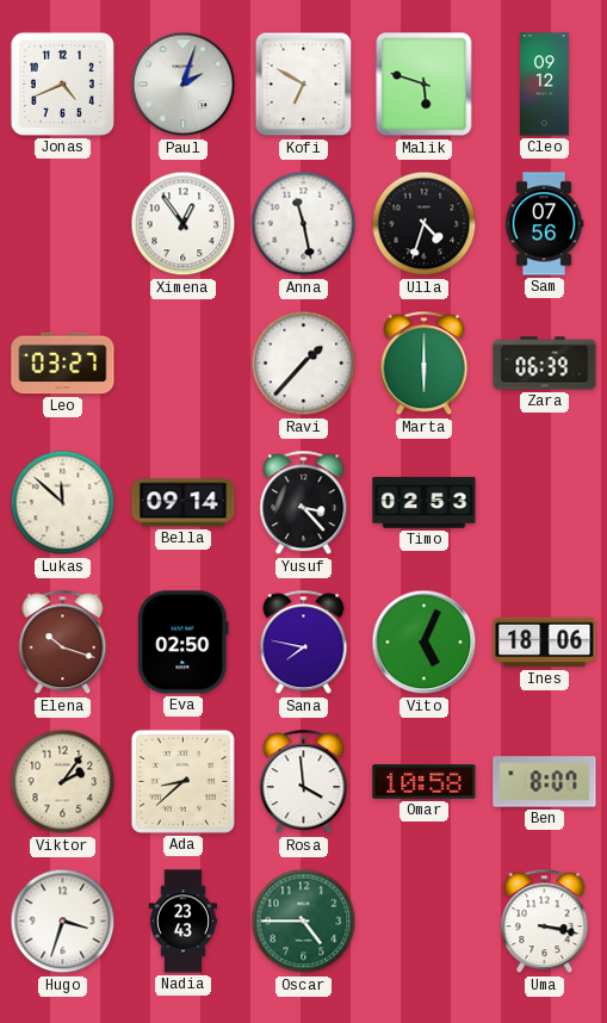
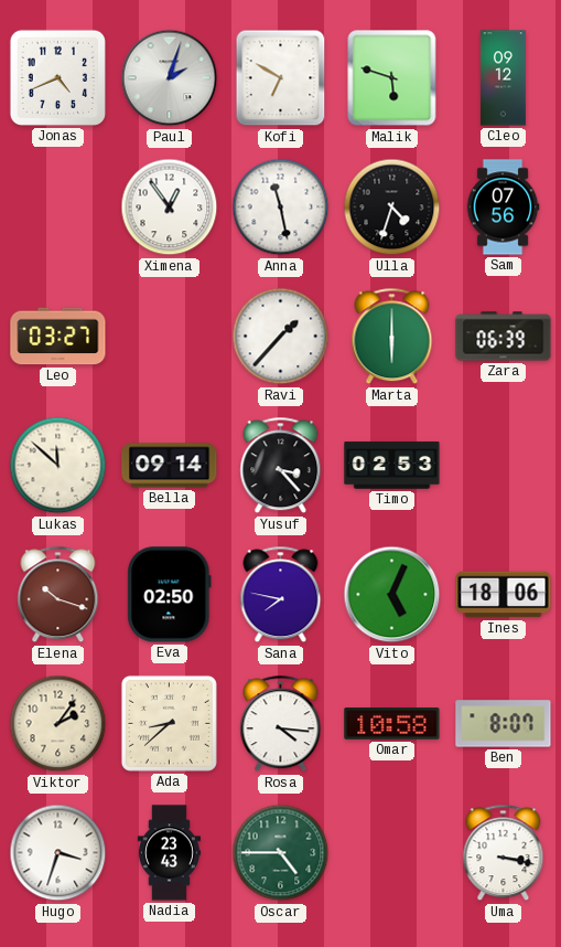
Rosa: 3:59 -> 4:16 (281, 724)
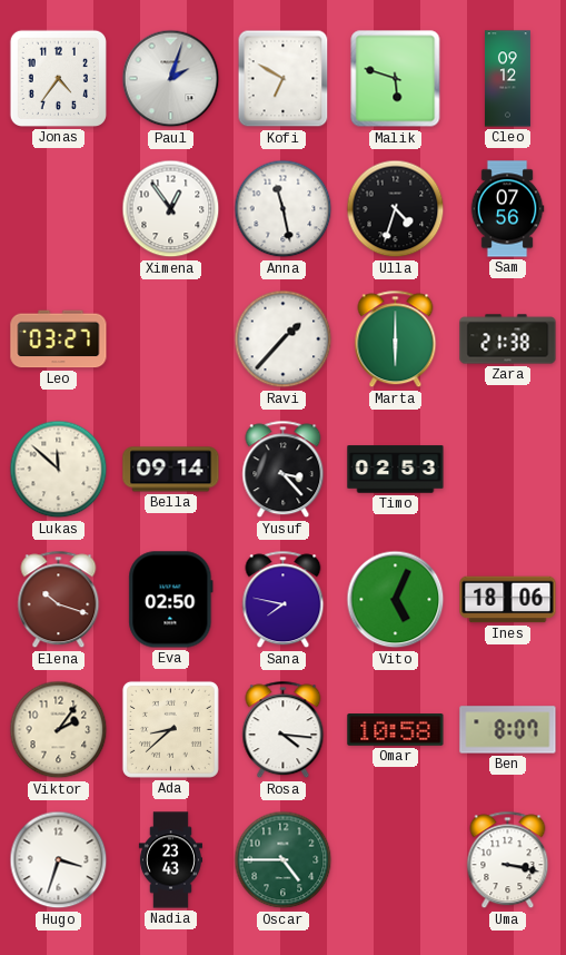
Jonas: 4:41 -> 4:36 (58, 78)
Zara: 06:39 -> 21:38 (508, 339)
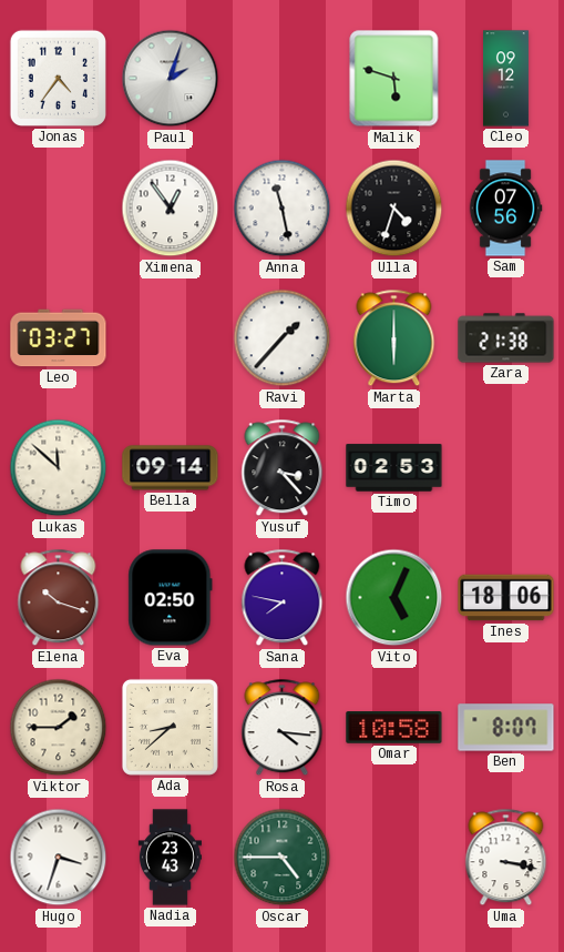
Kofi: 6:50 -> none (284, 79)
Viktor: 2:06 -> 1:45 (59, 728)
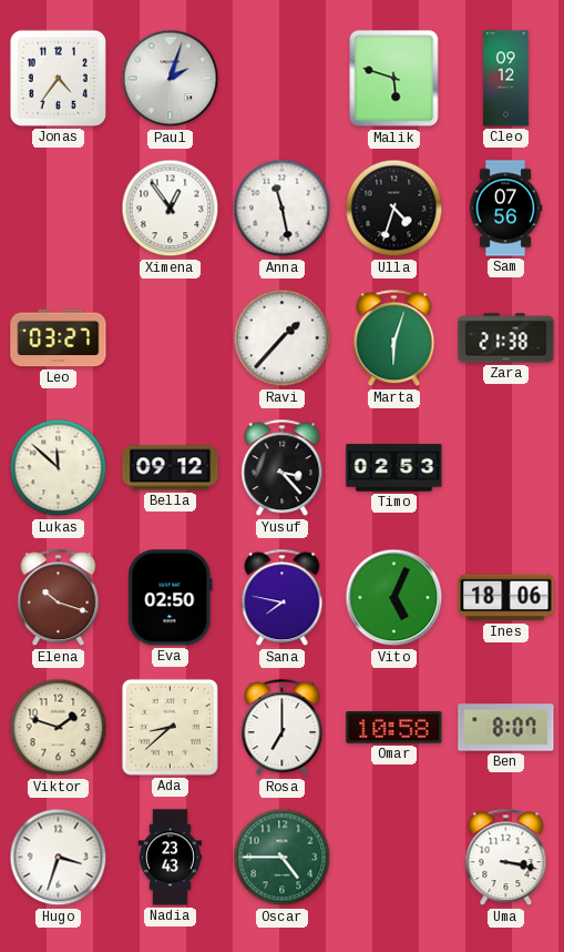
Marta: 6:00 -> 6:03 (394, 338)
Bella: 09:14 -> 09:12 (171, 468)
Viktor: 1:45 -> 1:48 (59, 728)
Rosa: 4:16 -> 7:00 (283, 728)
